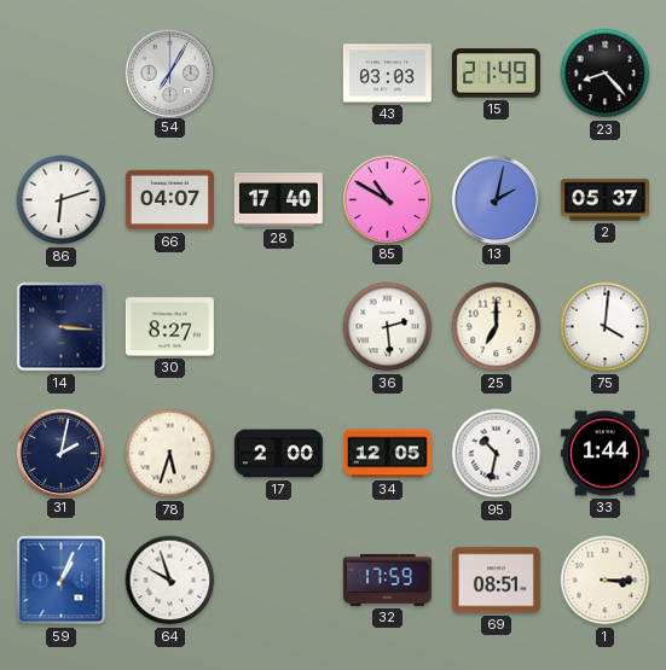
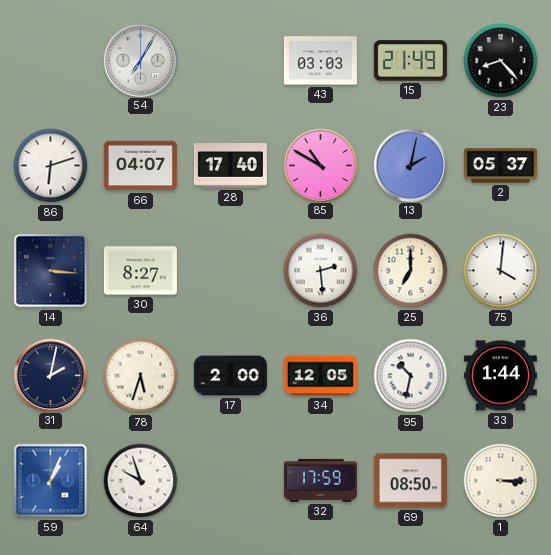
69: 08:51 -> 08:50 (410, 481)
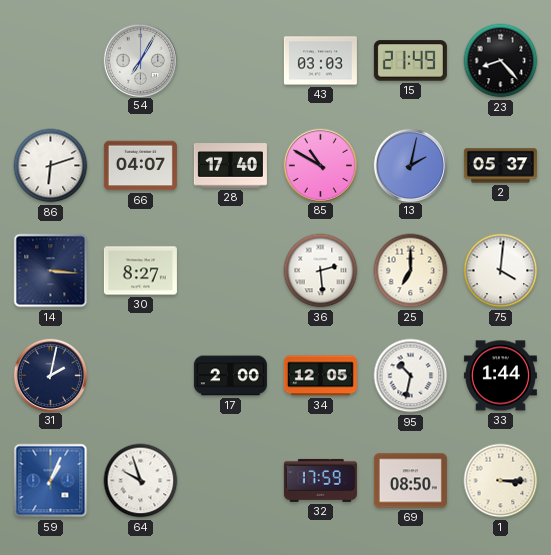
78: 5:33 -> none (141, 376)
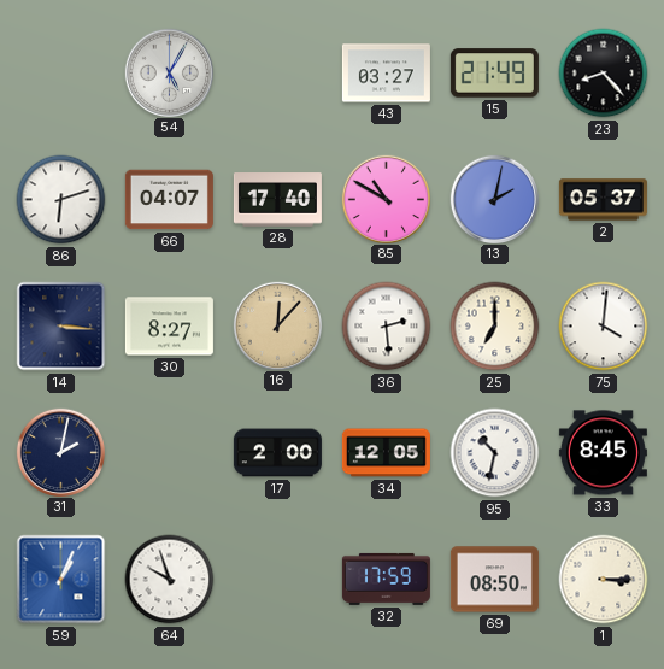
54: 7:05 -> 5:05 (169, 72)
43: 03:03 -> 03:27 (386, 74)
16: none -> 12:07 (277, 325)
33: 1:44 -> 8:45 (603, 453)
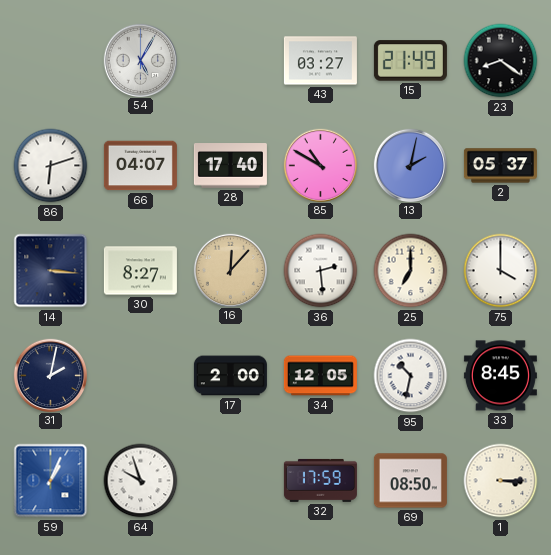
23: 8:23 -> 8:21 (501, 61)
75: 4:01 -> 4:00 (501, 271)
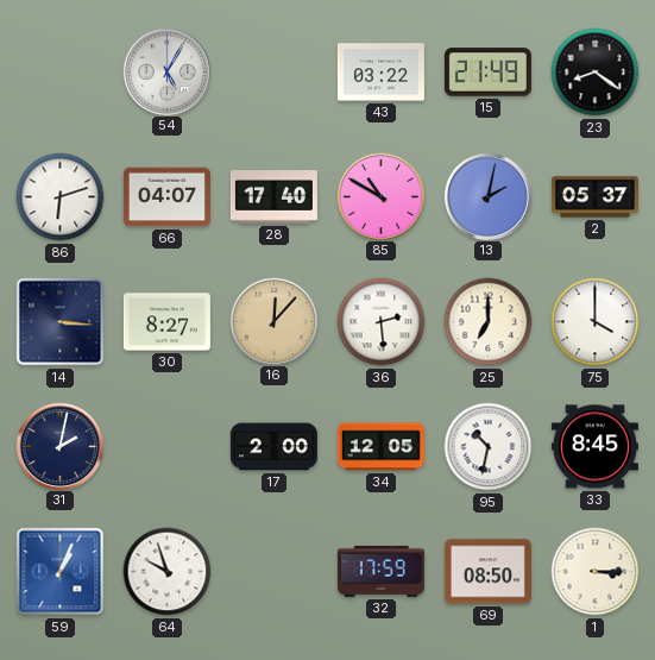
43: 03:27 -> 03:22 (380, 73)
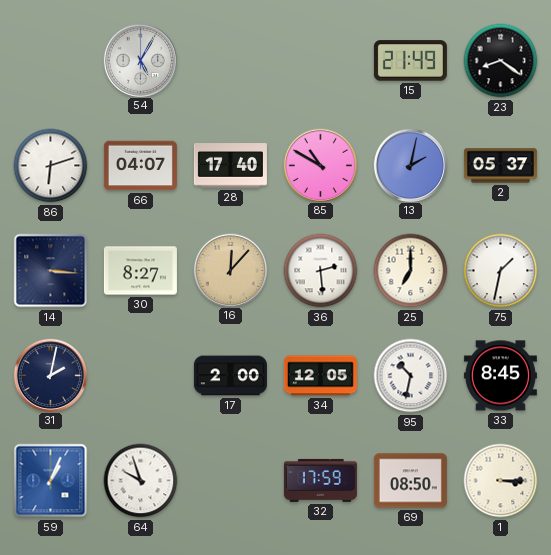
43: 03:22 -> none (380, 73)
75: 4:00 -> 1:32 (501, 271)
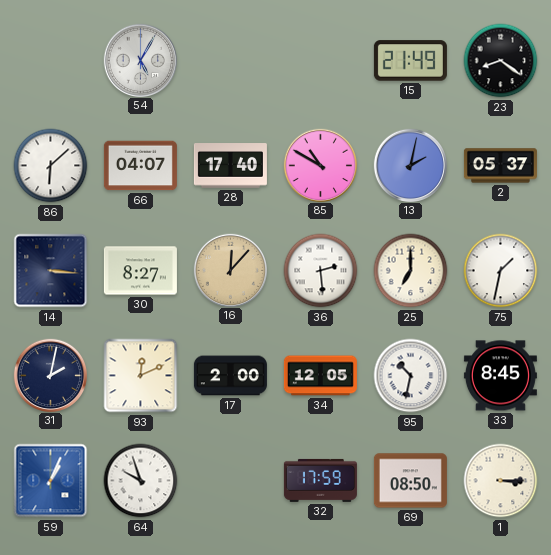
86: 6:12 -> 6:08 (51, 166)
93: none -> 12:11 (141, 376)
